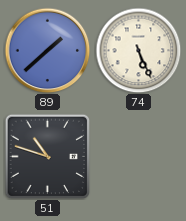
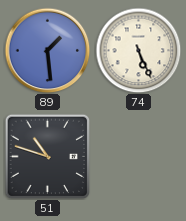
89: 1:38 -> 1:29 (47, 50)
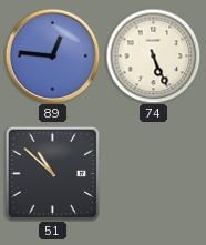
89: 1:29 -> 12:46 (52, 55)
51: 10:48 -> 10:52 (52, 173)
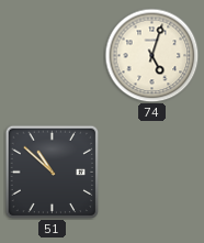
89: 12:46 -> none (52, 55)
74: 5:26 -> 5:03 (151, 55)
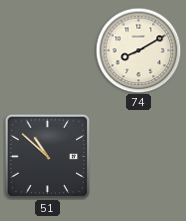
74: 5:03 -> 8:10 (138, 50)
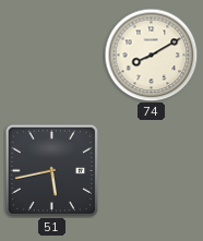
51: 10:52 -> 5:43 (51, 170)
